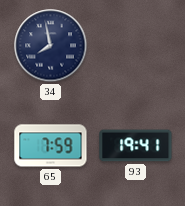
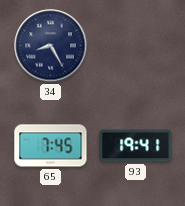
34: 7:58 -> 8:25 (51, 46)
65: 7:59 -> 7:45 (51, 146)
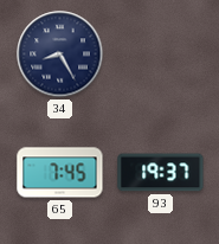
93: 19:41 -> 19:37 (161, 173)
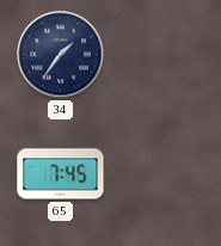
34: 8:25 -> 1:36 (61, 55)
93: 19:37 -> none (161, 173)
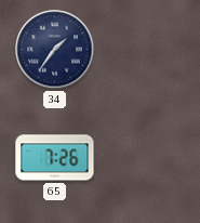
65: 7:45 -> 7:26 (55, 158)
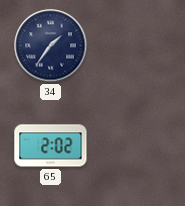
65: 7:26 -> 2:02 (51, 146)
